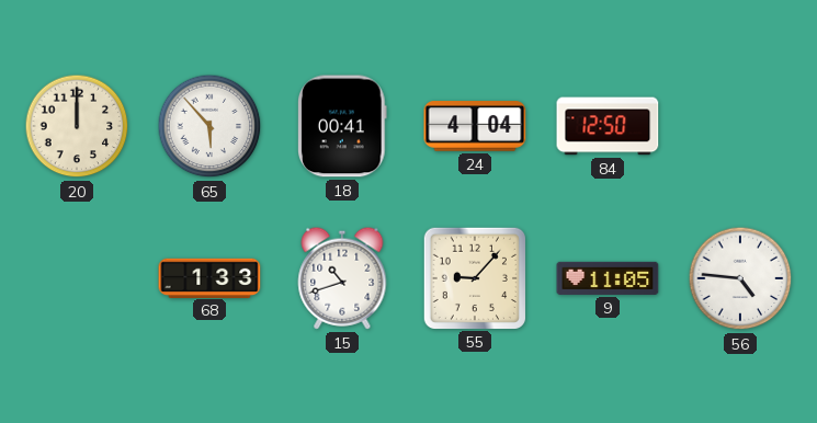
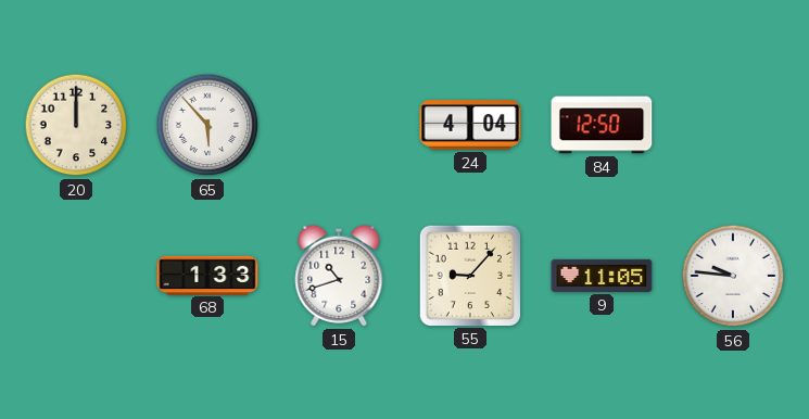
18: 00:41 -> none (343, 126)
56: 4:46 -> 9:46 (733, 276)
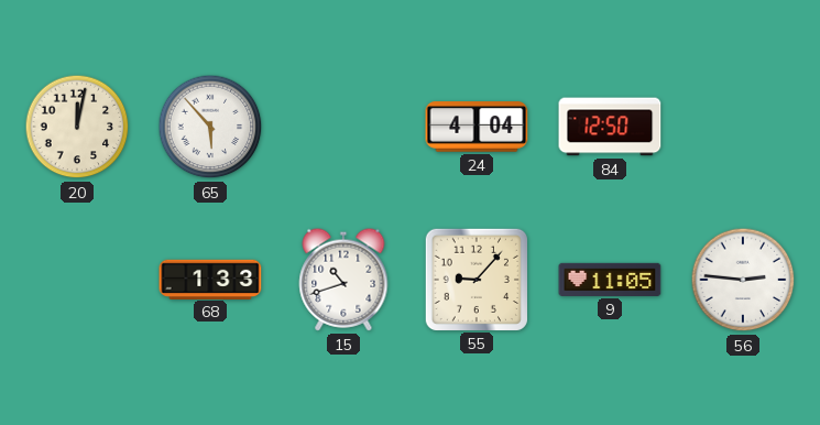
20: 12:00 -> 12:02 (77, 127)
56: 9:46 -> 2:46 (743, 280)
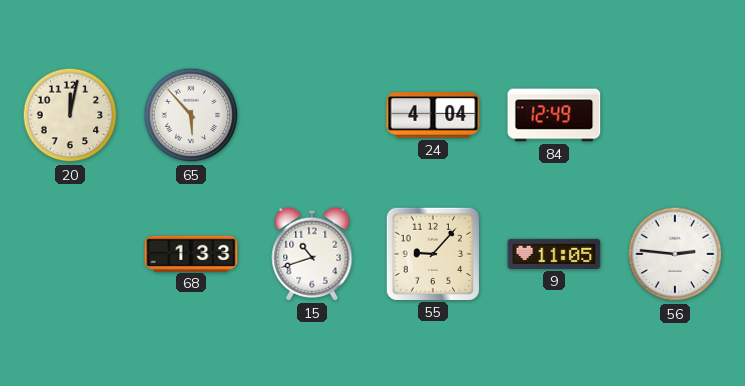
84: 12:50 -> 12:49 (554, 115)
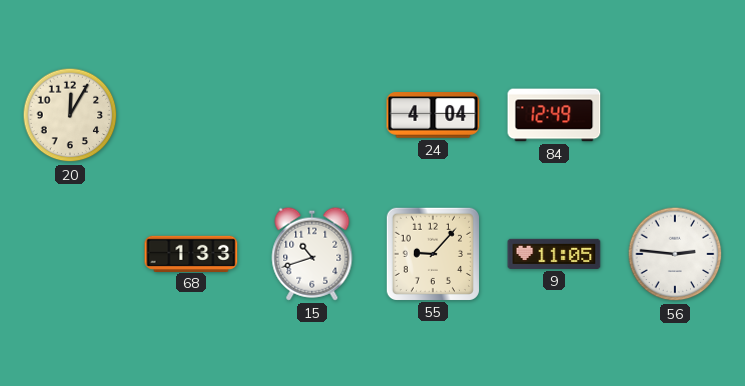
20: 12:02 -> 12:05 (70, 115)
65: 5:53 -> none (191, 115)
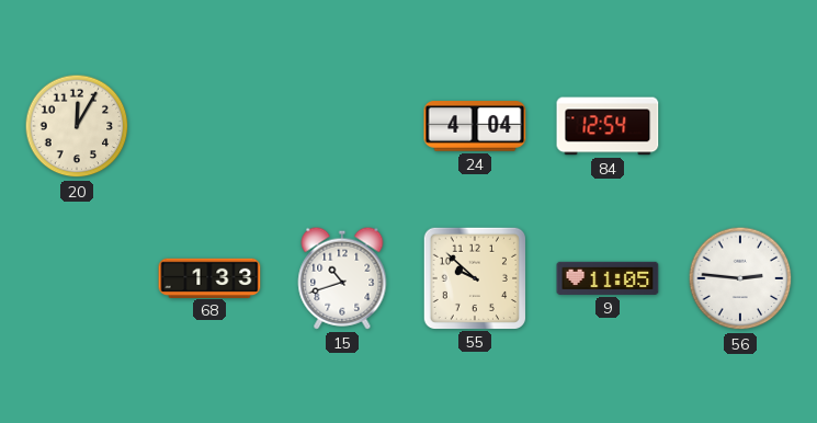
84: 12:49 -> 12:54 (608, 126)
55: 9:07 -> 9:52 (474, 277)
